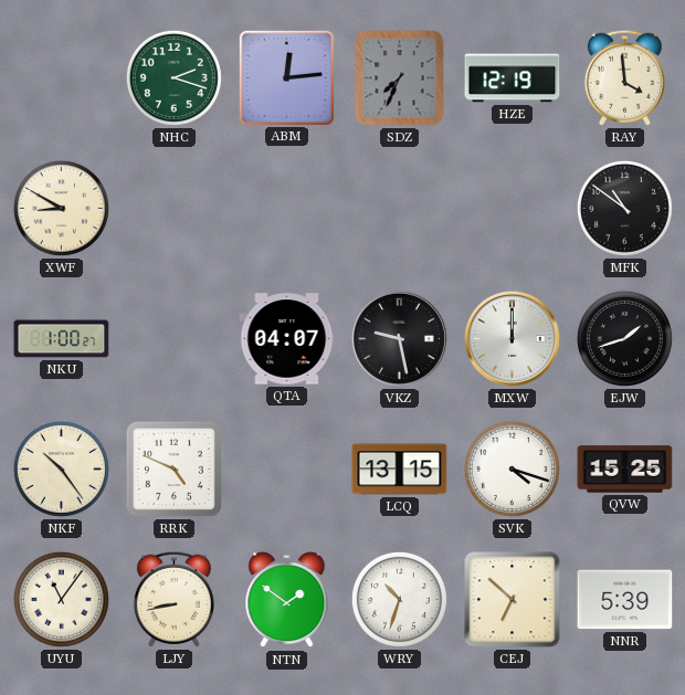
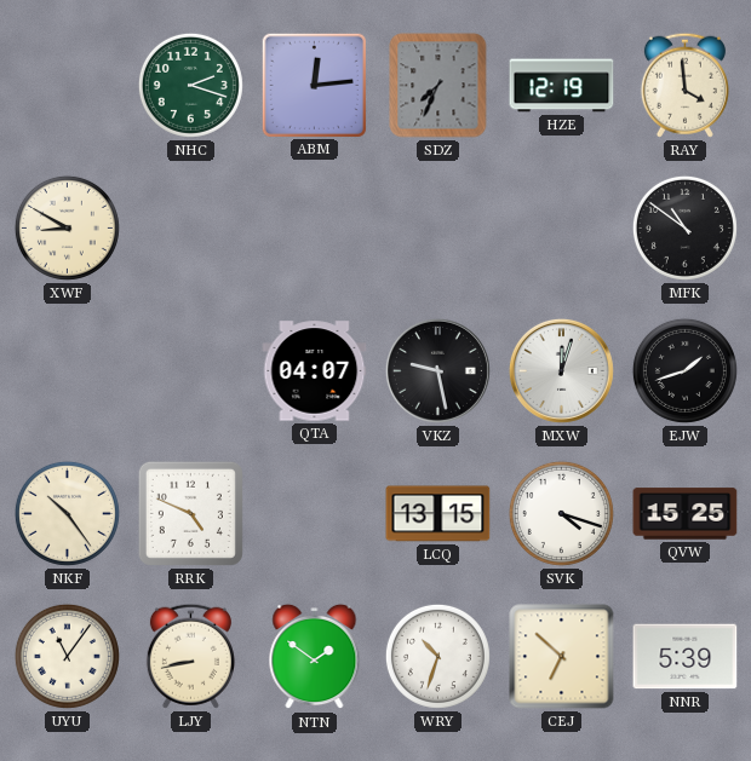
NKU: 1:00 -> none (62, 339)
MXW: 12:00 -> 12:03 (561, 370)
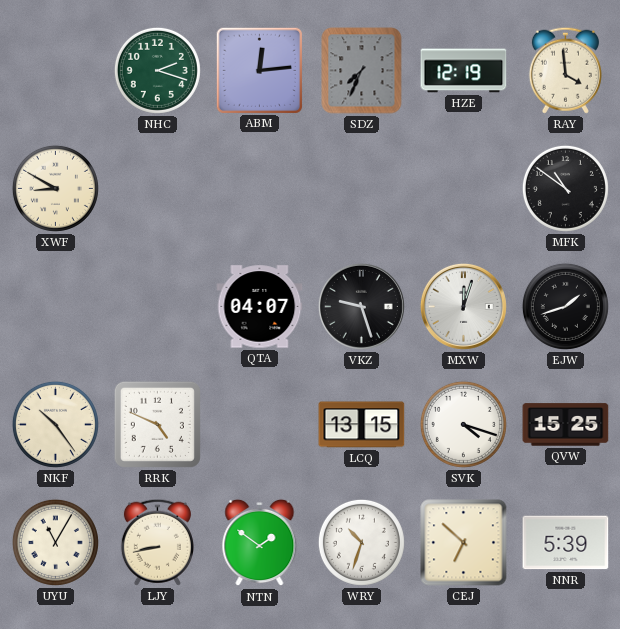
VKZ: 9:28 -> 9:27 (361, 306)
UYU: 11:06 -> 11:05 (55, 542)
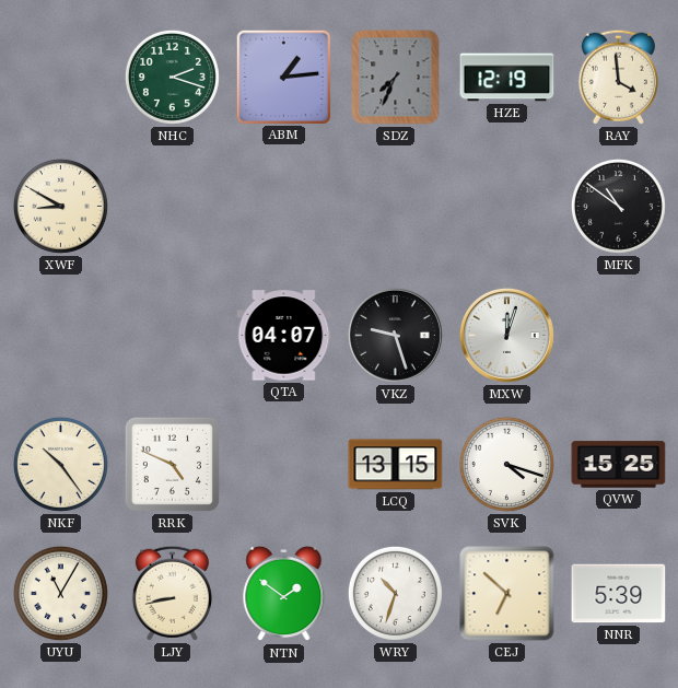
ABM: 12:14 -> 1:14 (283, 77)
EJW: 1:42 -> none (565, 306)
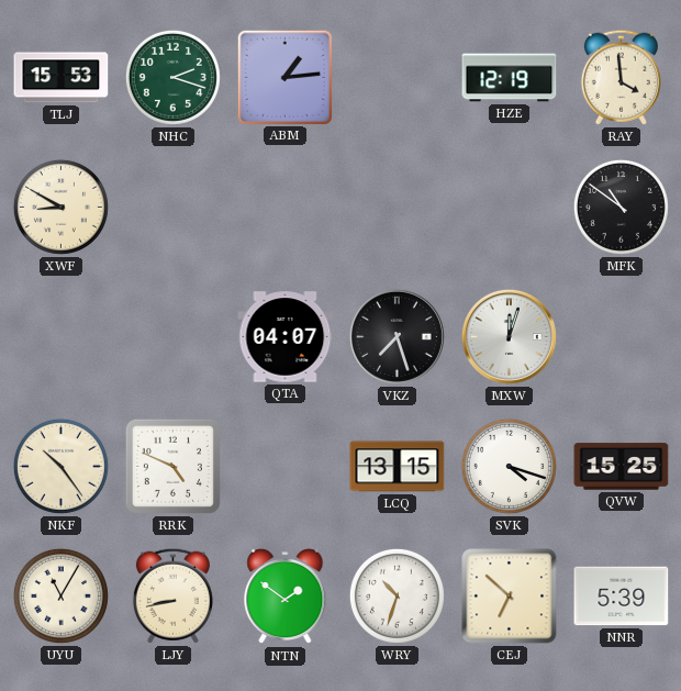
TLJ: none -> 15:53 (62, 78)
SDZ: 7:34 -> none (396, 78)
VKZ: 9:27 -> 7:27 (397, 336)
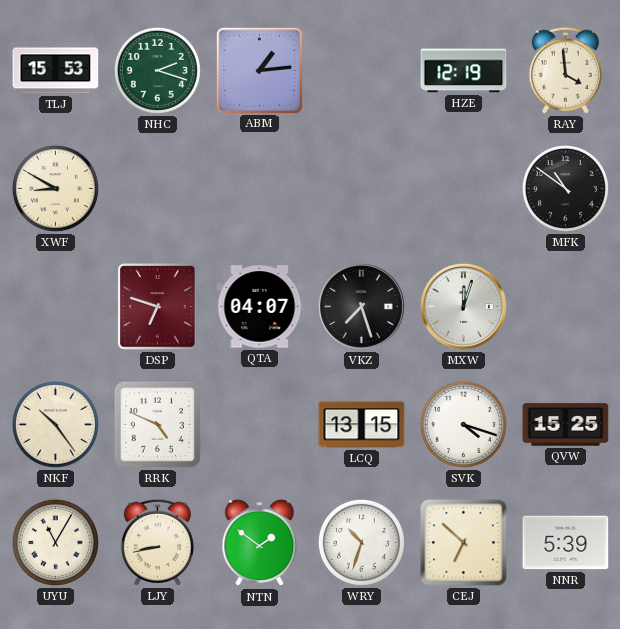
DSP: none -> 6:48 (158, 307)
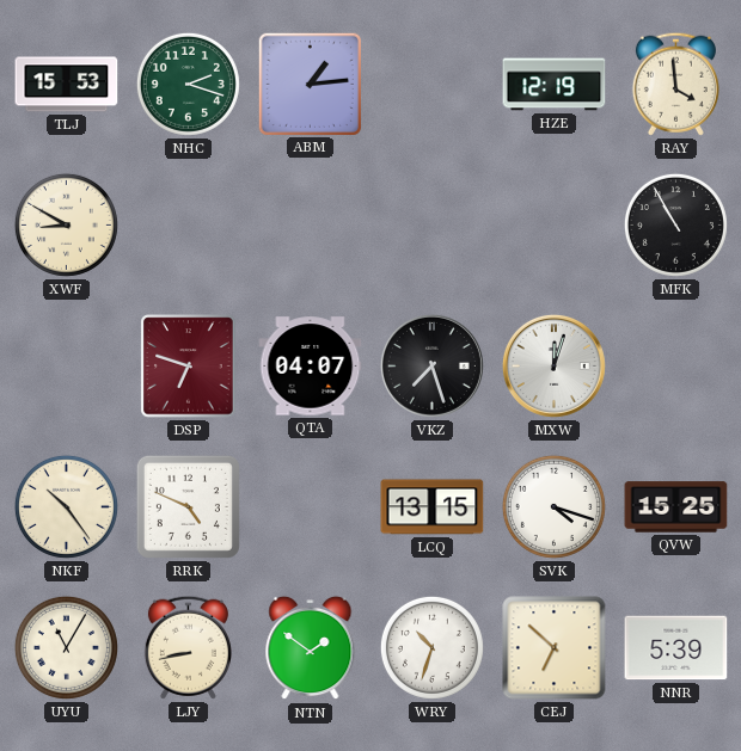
MFK: 10:51 -> 10:55 (675, 224)
